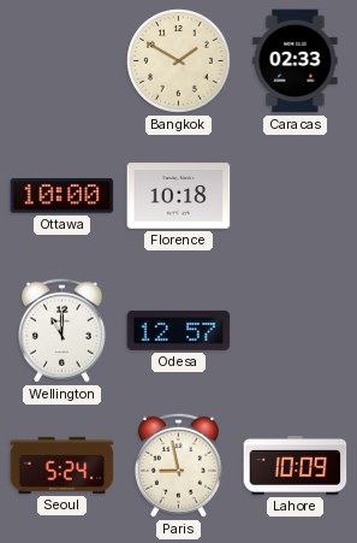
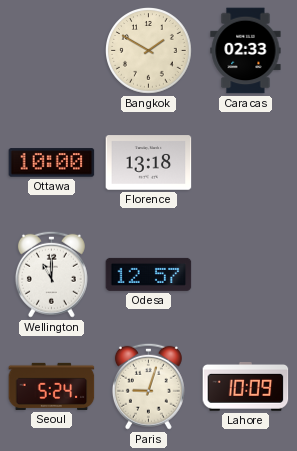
Florence: 10:18 -> 13:18 (149, 163)
Paris: 8:58 -> 9:03 (148, 386)
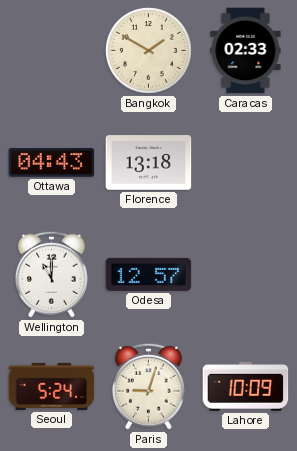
Ottawa: 10:00 -> 04:43 (52, 163)
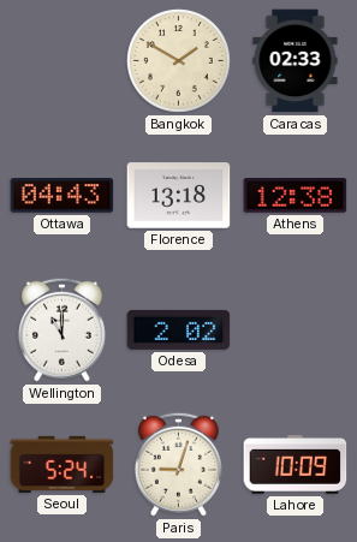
Athens: none -> 12:38 (296, 196)
Odesa: 12:57 -> 2:02 (179, 329)
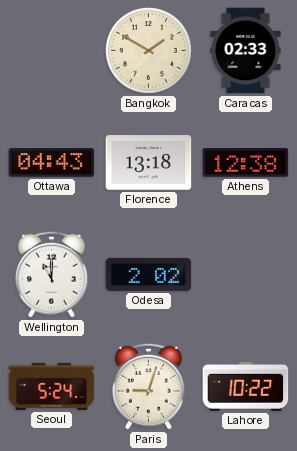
Lahore: 10:09 -> 10:22 (246, 386)
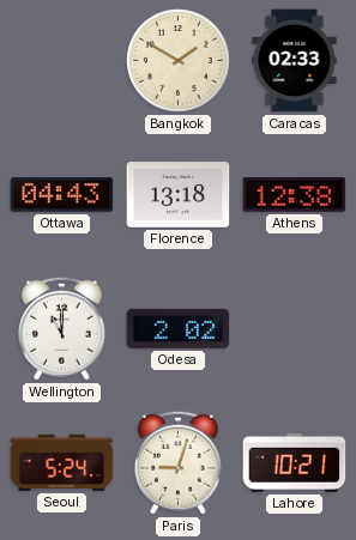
Lahore: 10:22 -> 10:21 (295, 462)
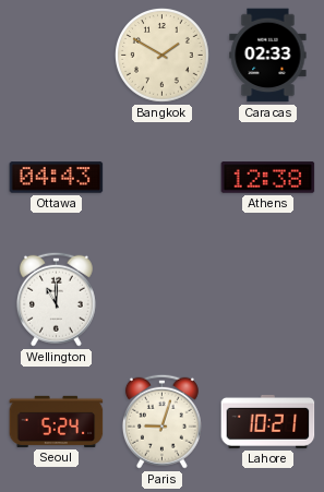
Florence: 13:18 -> none (179, 195)
Odesa: 2:02 -> none (179, 328)
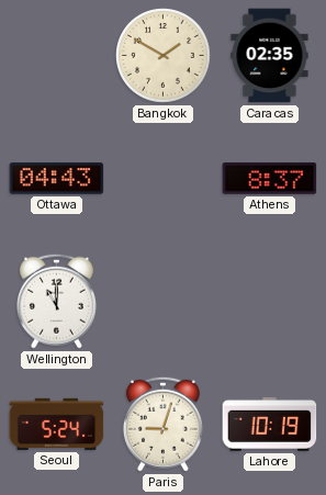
Caracas: 02:33 -> 02:35 (270, 56)
Athens: 12:38 -> 8:37 (270, 179)
Lahore: 10:21 -> 10:19 (270, 424)
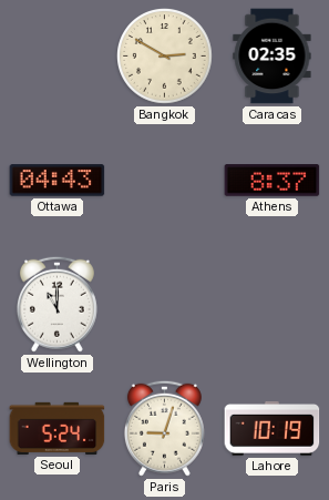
Bangkok: 1:50 -> 2:50 (165, 57)
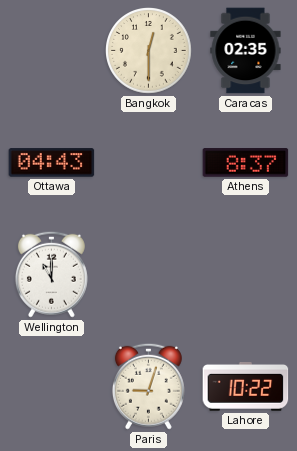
Bangkok: 2:50 -> 12:30 (149, 51)
Seoul: 5:24 -> none (58, 428)
Lahore: 10:19 -> 10:22 (246, 386)
